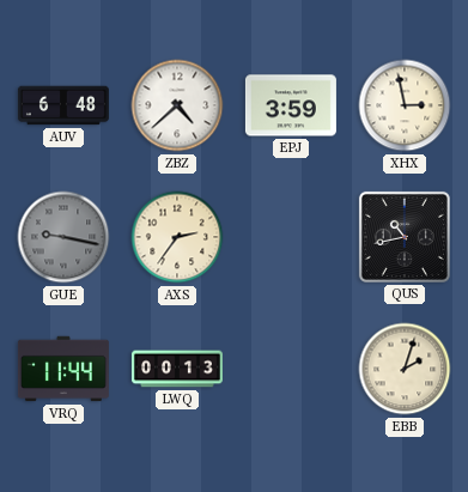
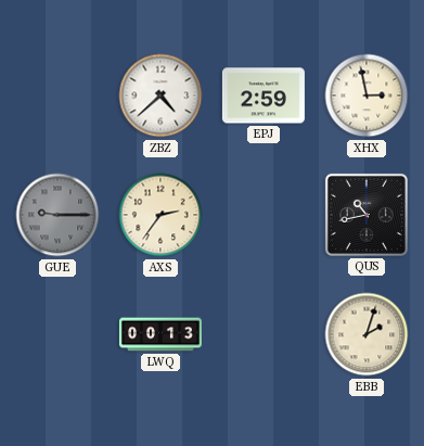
AUV: 6:48 -> none (63, 105)
EPJ: 3:59 -> 2:59 (264, 95)
GUE: 9:17 -> 9:15 (57, 215)
VRQ: 11:44 -> none (63, 369)
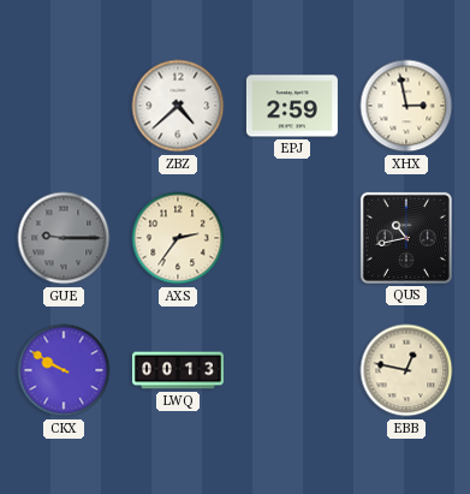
CKX: none -> 9:50 (64, 370)
EBB: 2:03 -> 12:47 (406, 370)
